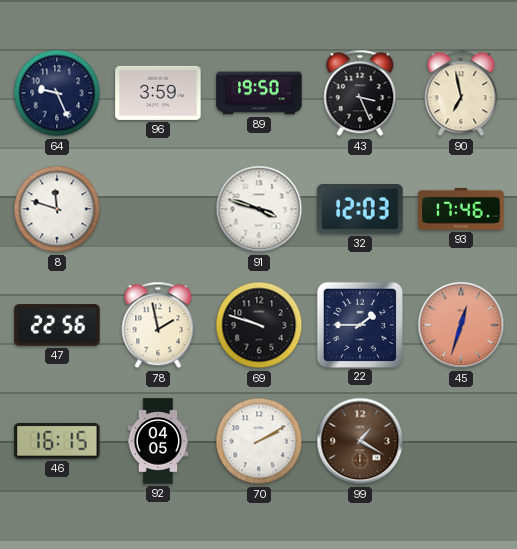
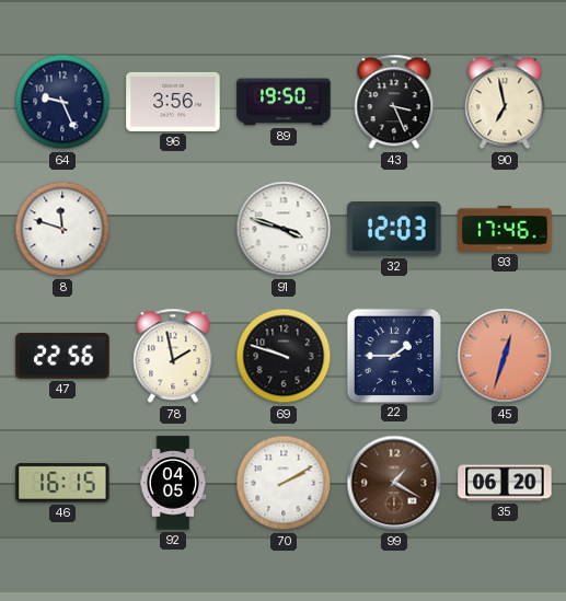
96: 3:59 -> 3:56 (173, 102)
35: none -> 06:20 (505, 483)
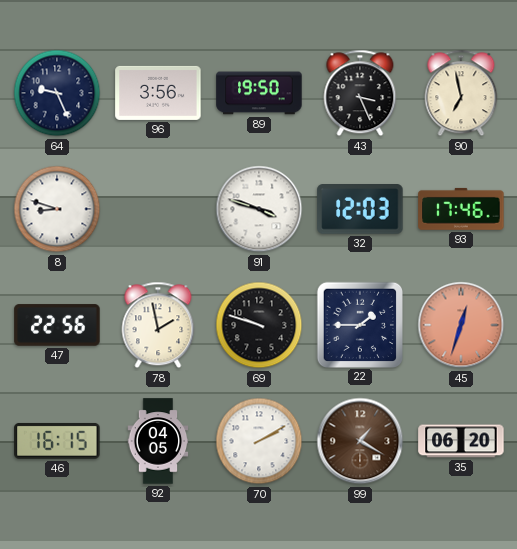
8: 11:48 -> 8:48 (57, 209)
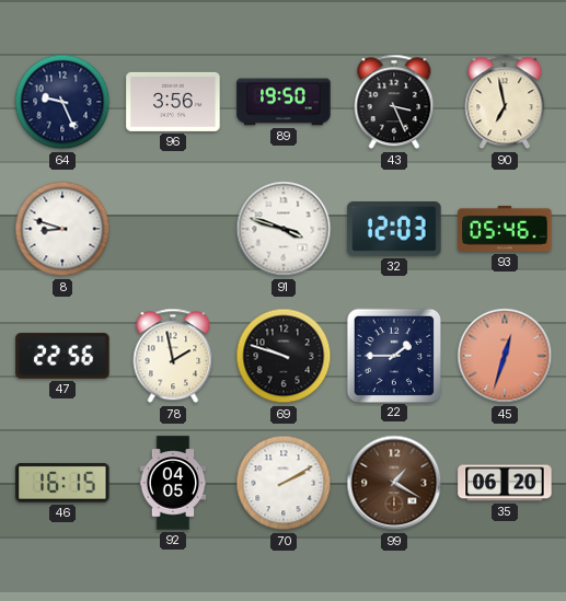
93: 17:46 -> 05:46 (505, 229)
